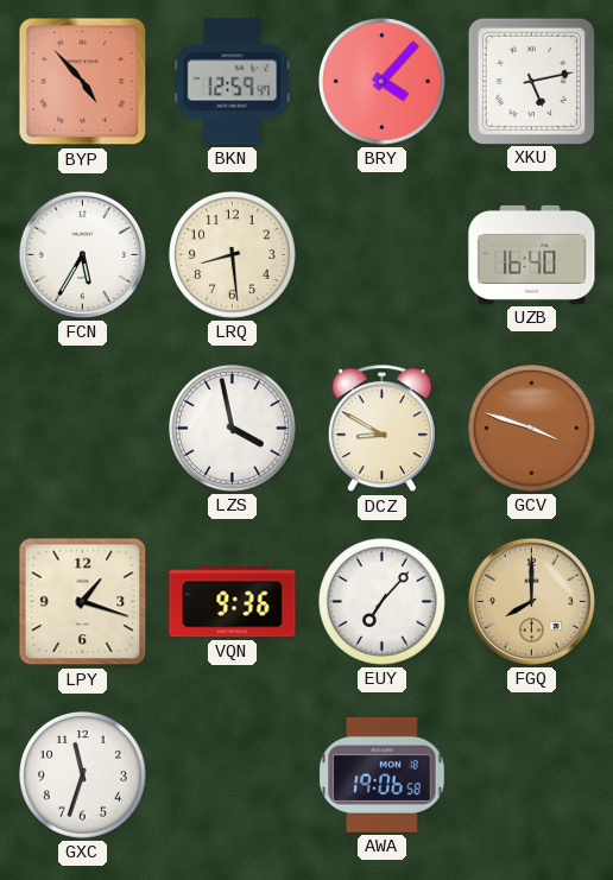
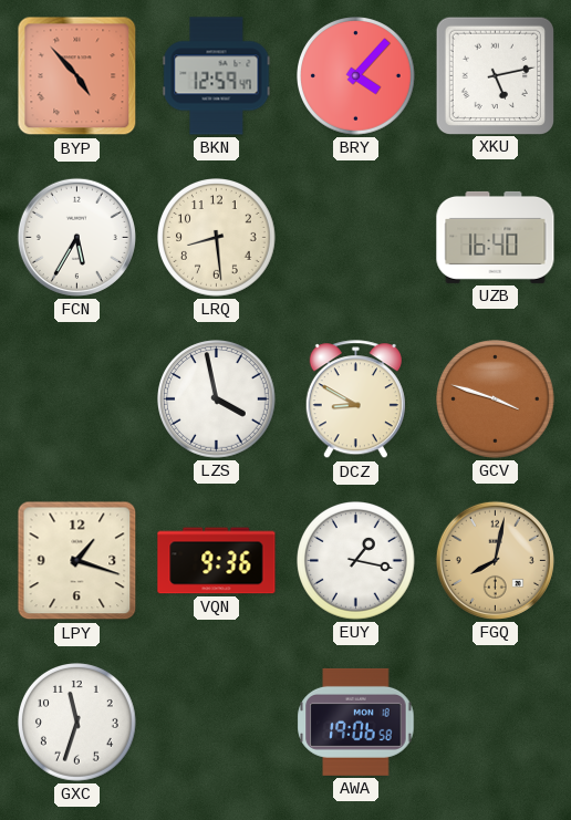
EUY: 7:07 -> 1:17 (356, 561)
FGQ: 8:00 -> 8:02 (495, 560)
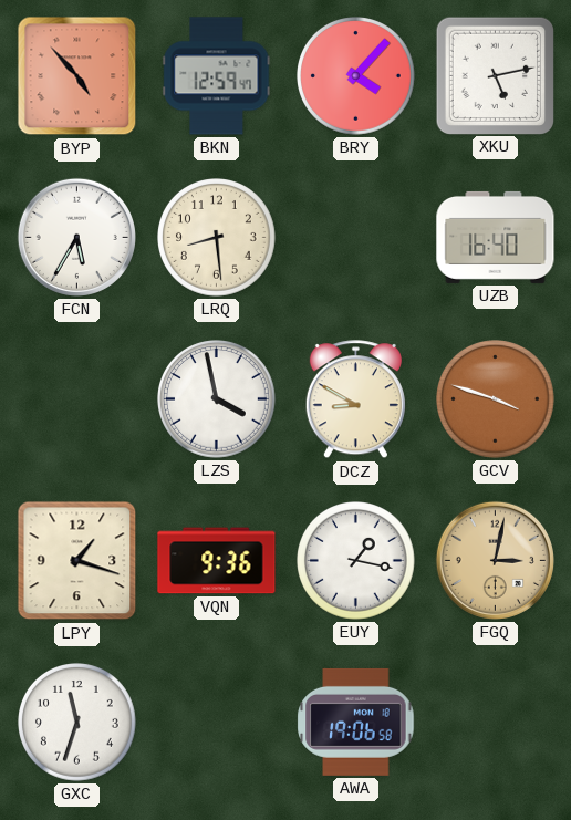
FGQ: 8:02 -> 3:02 (495, 560)
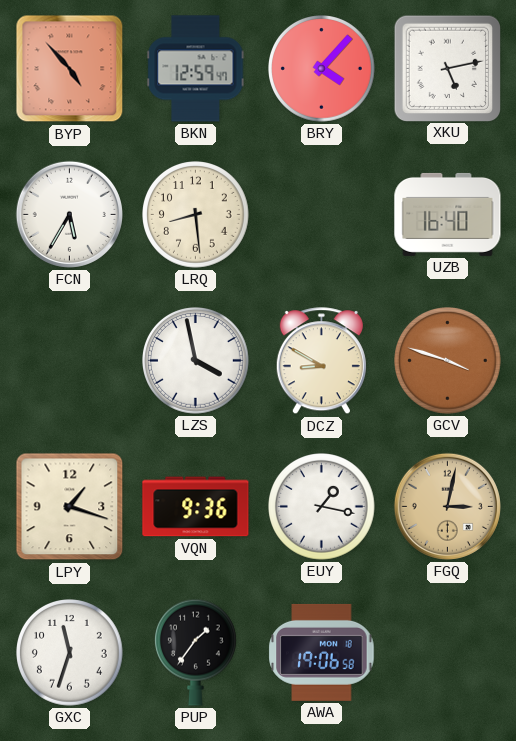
PUP: none -> 1:36 (195, 652)
